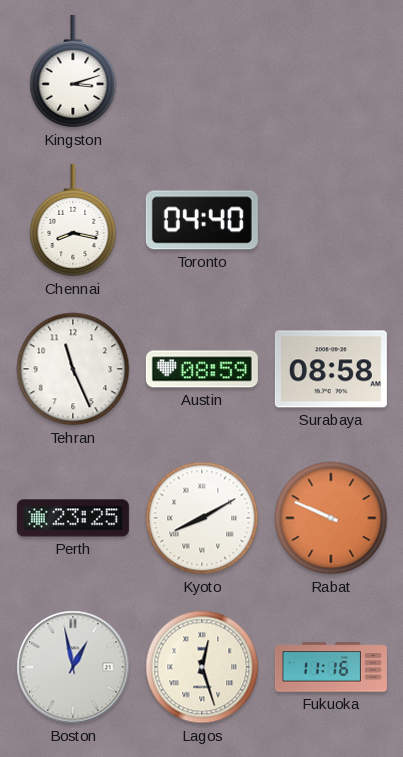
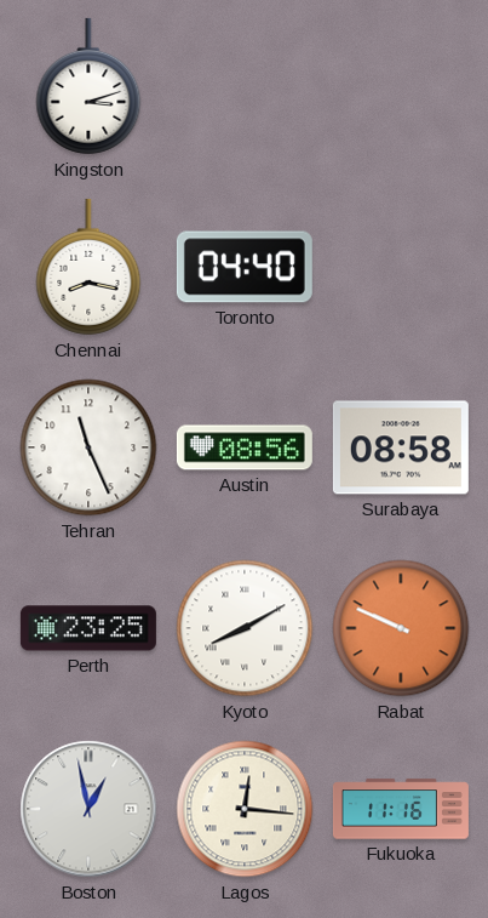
Austin: 08:59 -> 08:56 (245, 447)
Lagos: 12:27 -> 12:16 (245, 809)
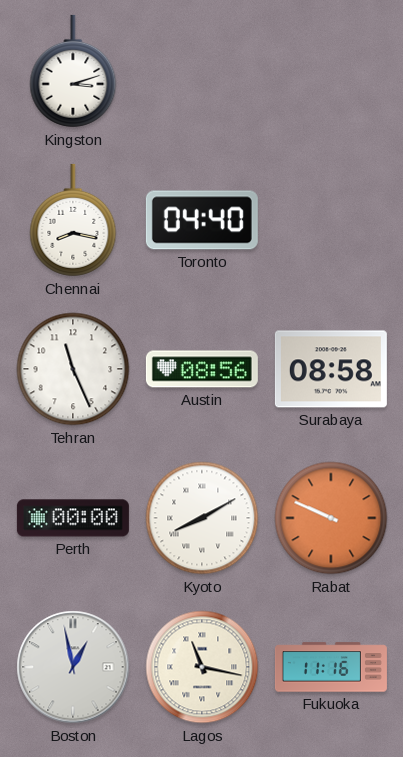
Perth: 23:25 -> 00:00 (73, 518)
Lagos: 12:16 -> 11:17 (202, 667)
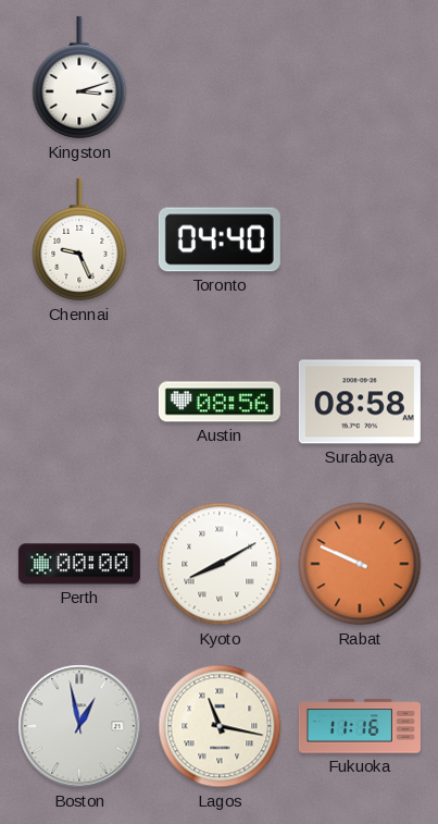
Chennai: 8:17 -> 9:26 (79, 239)
Tehran: 11:26 -> none (73, 369)
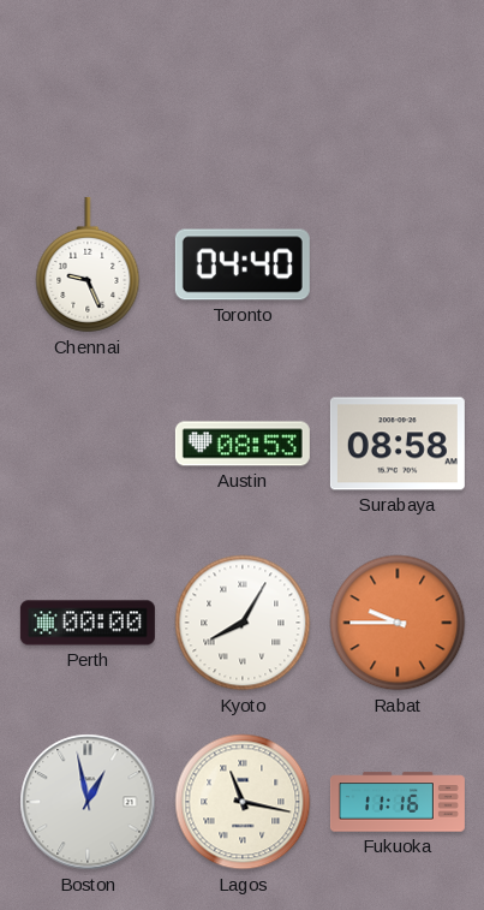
Kingston: 3:12 -> none (79, 77)
Austin: 08:56 -> 08:53 (243, 444)
Kyoto: 8:10 -> 8:05 (243, 623)
Rabat: 9:49 -> 9:45 (398, 623)
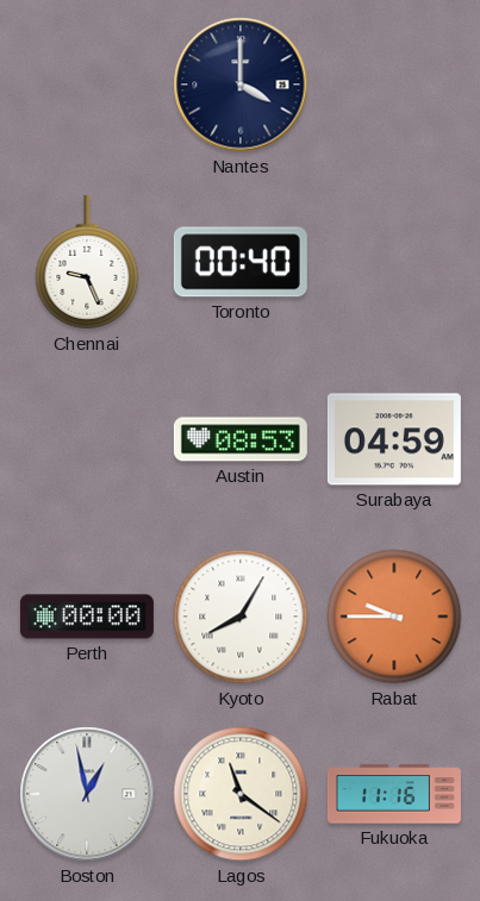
Nantes: none -> 4:00 (241, 85)
Toronto: 04:40 -> 00:40 (241, 262)
Surabaya: 08:58 -> 04:59 (394, 439)
Lagos: 11:17 -> 11:21 (241, 794)
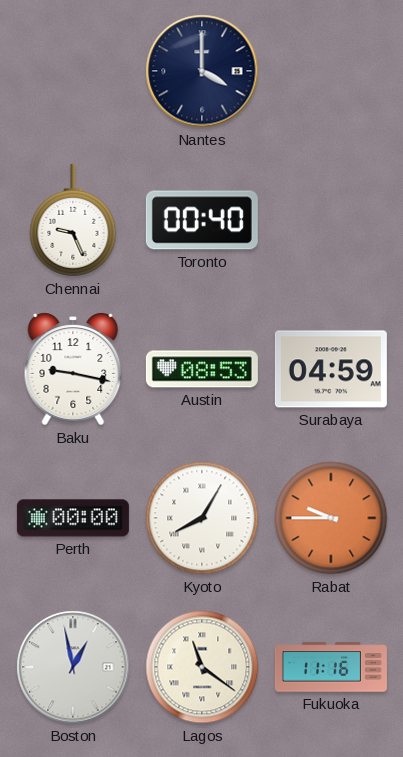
Baku: none -> 9:17 (73, 369)
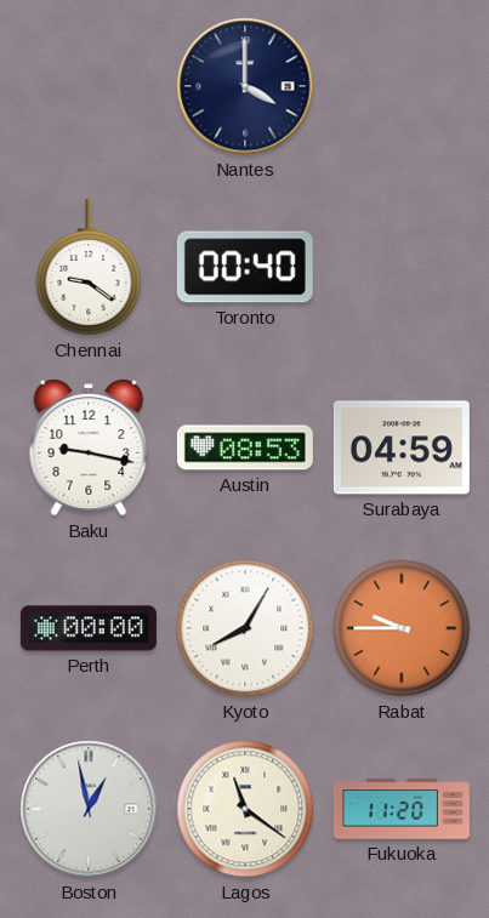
Chennai: 9:26 -> 9:21 (89, 267)
Fukuoka: 11:16 -> 11:20 (402, 809)
